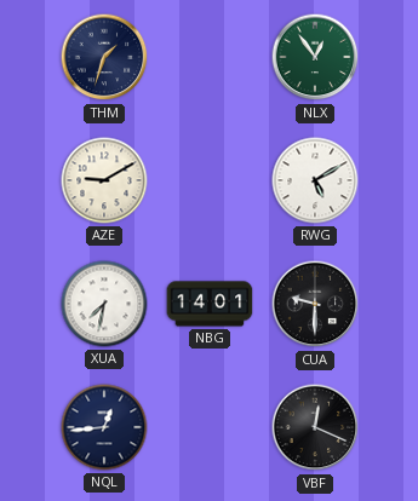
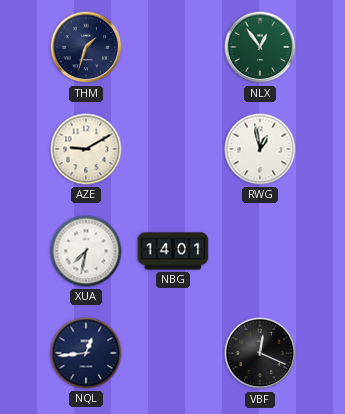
RWG: 5:10 -> 12:58 (260, 149)
CUA: 9:30 -> none (315, 304)
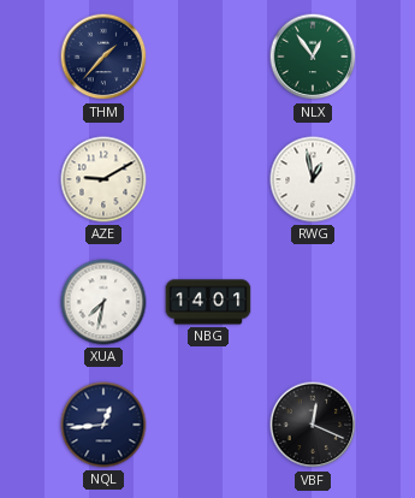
THM: 1:33 -> 1:37 (103, 57)
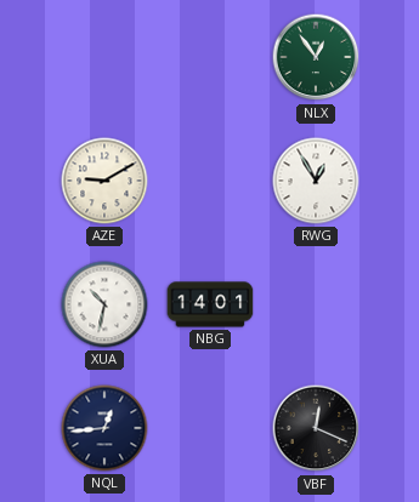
THM: 1:37 -> none (103, 57)
RWG: 12:58 -> 12:55 (316, 181)
XUA: 7:32 -> 10:32 (104, 304)
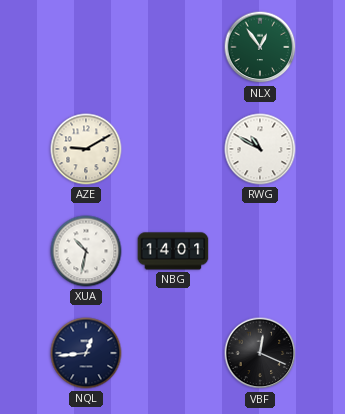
RWG: 12:55 -> 10:50 (260, 149)
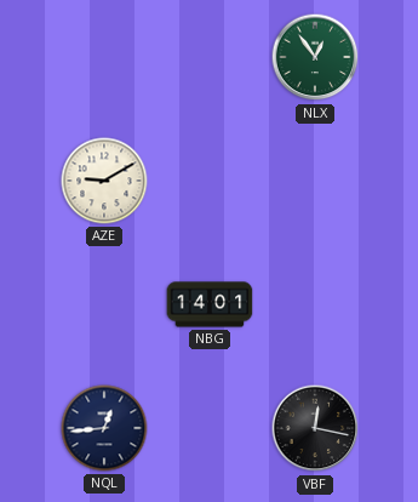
RWG: 10:50 -> none (260, 149)
XUA: 10:32 -> none (86, 251)
VBF: 12:19 -> 12:17 (315, 428)
